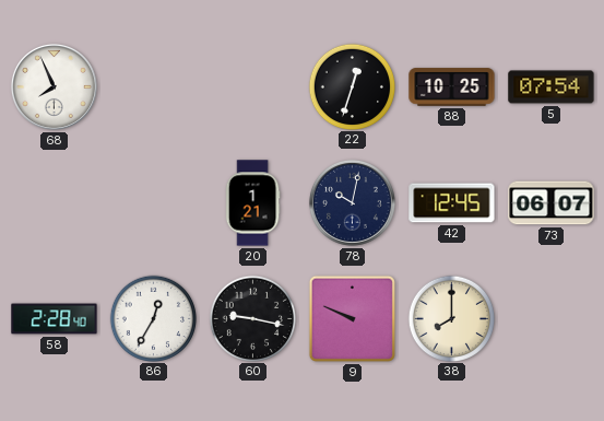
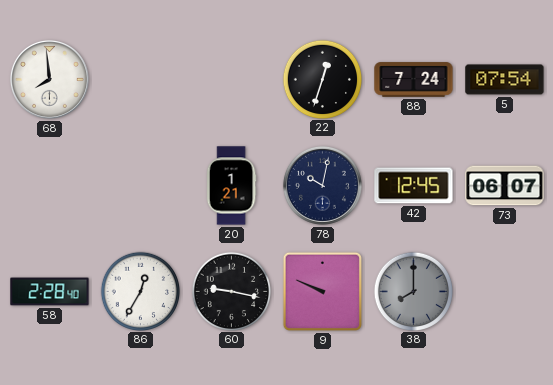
68: 7:56 -> 7:59 (49, 79)
88: 10:25 -> 7:24 (414, 80)
38 dial: cream -> grey (413, 291)
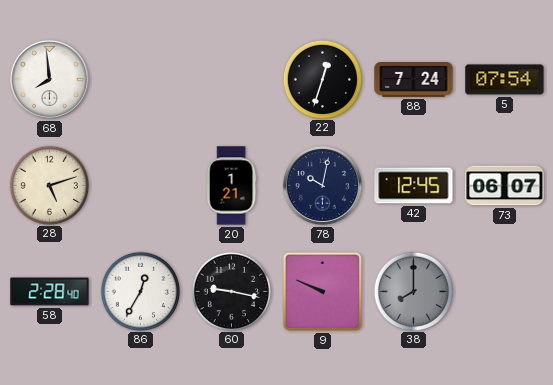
28: none -> 5:12 (49, 185)
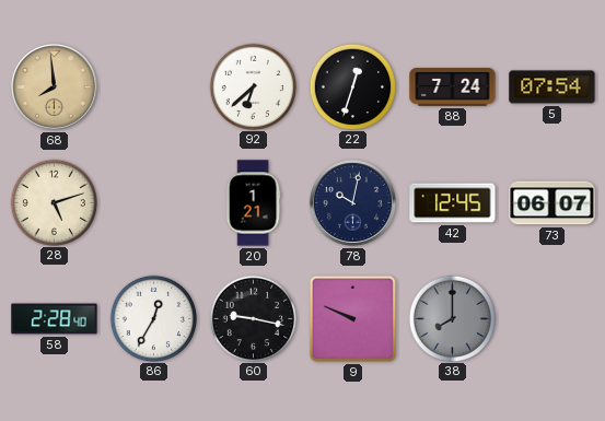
68 dial: white -> champagne (54, 86)
92: none -> 6:38 (253, 86)
